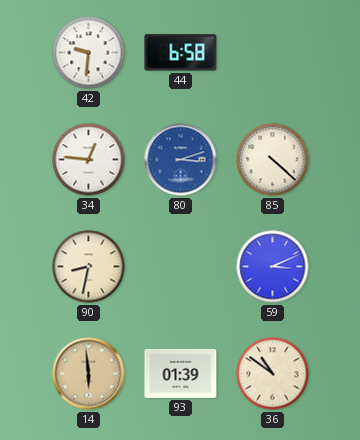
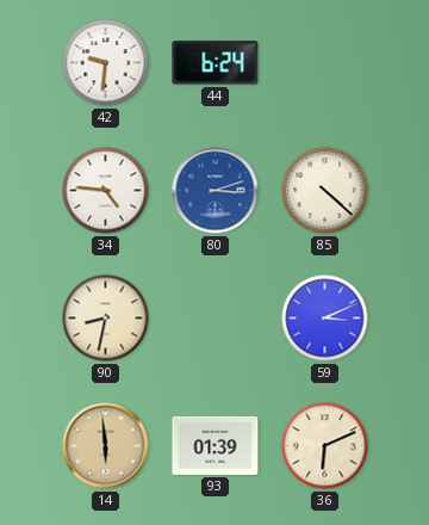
44: 6:58 -> 6:24 (216, 63)
34: 12:46 -> 4:46 (106, 191)
36: 10:51 -> 6:11 (325, 446)
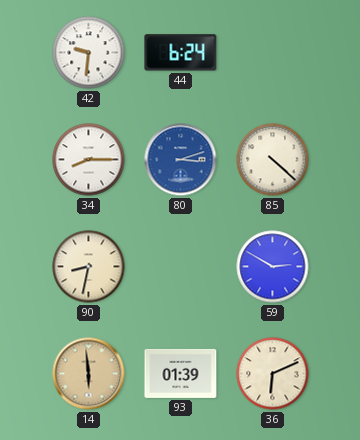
34: 4:46 -> 8:15 (89, 160)
59: 3:11 -> 2:50 (273, 267)
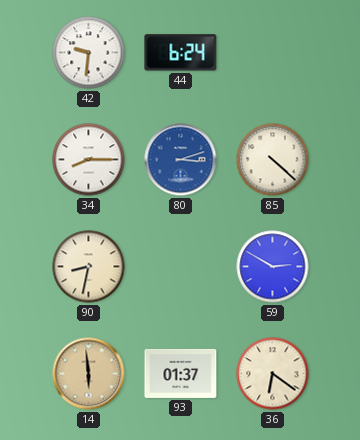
93: 01:39 -> 01:37 (181, 373)
36: 6:11 -> 6:21 (273, 374)
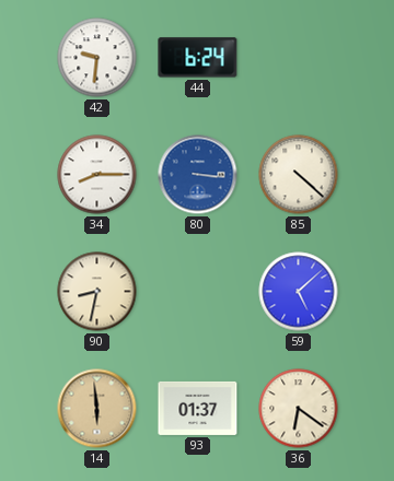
80: 3:12 -> 3:16 (198, 175)
59: 2:50 -> 5:08 (299, 292)
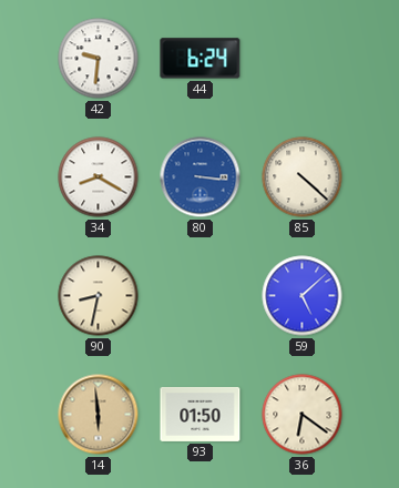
34: 8:15 -> 8:20 (99, 177)
93: 01:37 -> 01:50 (201, 414)
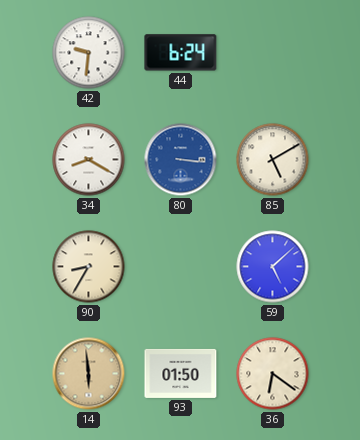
85: 4:22 -> 5:10 (273, 160)
90: 8:32 -> 8:35 (89, 267)
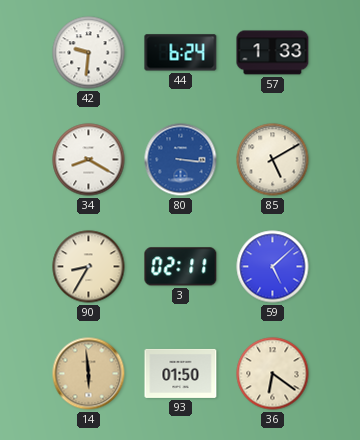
57: none -> 1:33 (273, 53)
3: none -> 02:11 (181, 267)
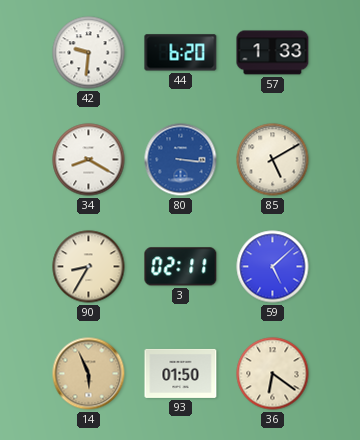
44: 6:24 -> 6:20 (181, 53)
14: 5:59 -> 5:56 (89, 374)
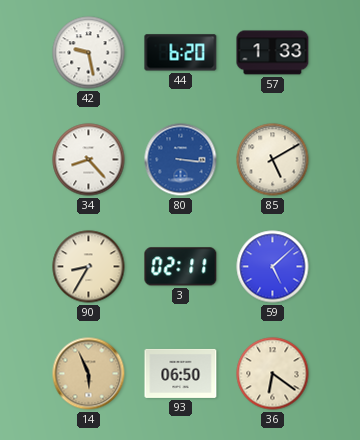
42: 9:31 -> 9:28 (89, 53)
34: 8:20 -> 8:23 (89, 160)
93: 01:50 -> 06:50 (181, 373)
